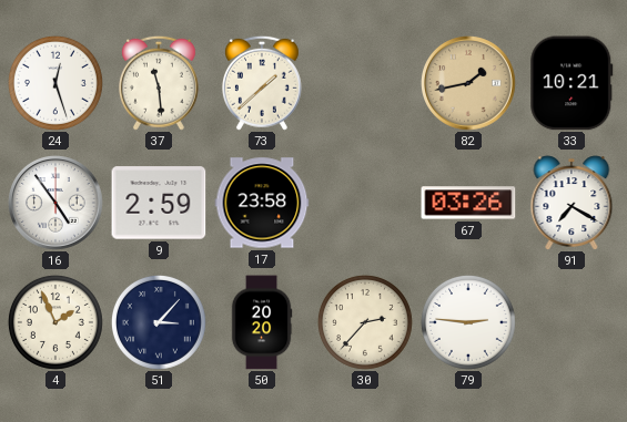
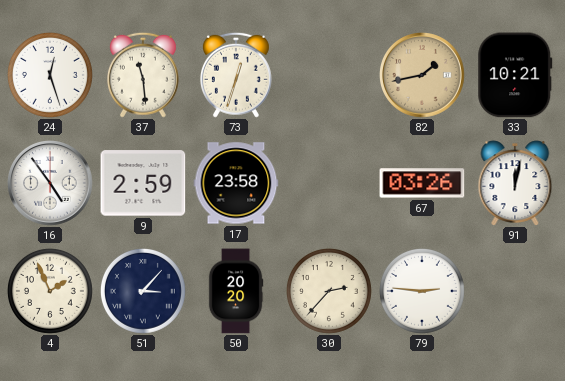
73: 1:38 -> 12:33 (236, 75)
91: 7:20 -> 12:02 (515, 183)
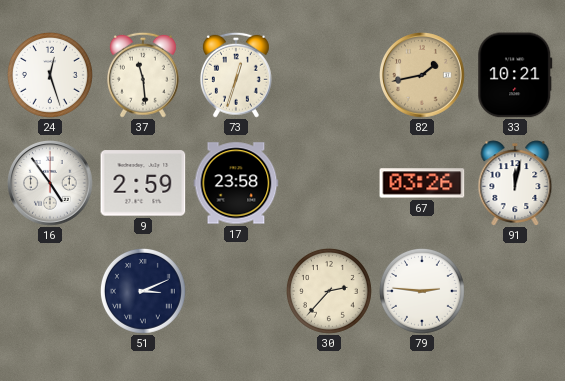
4: 1:56 -> none (50, 291)
51: 3:07 -> 3:11 (143, 291)
50: 20:20 -> none (236, 291)
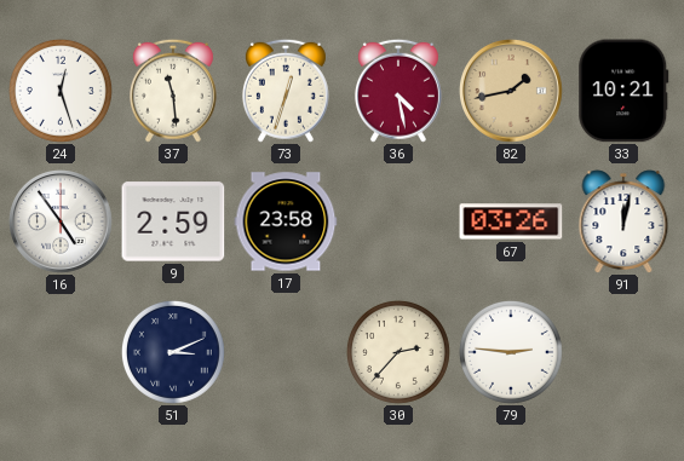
36: none -> 4:28 (398, 91)
